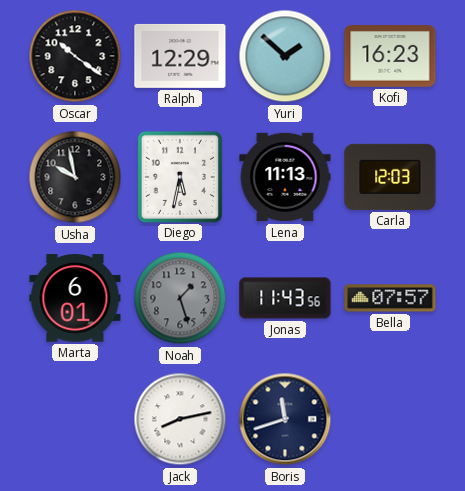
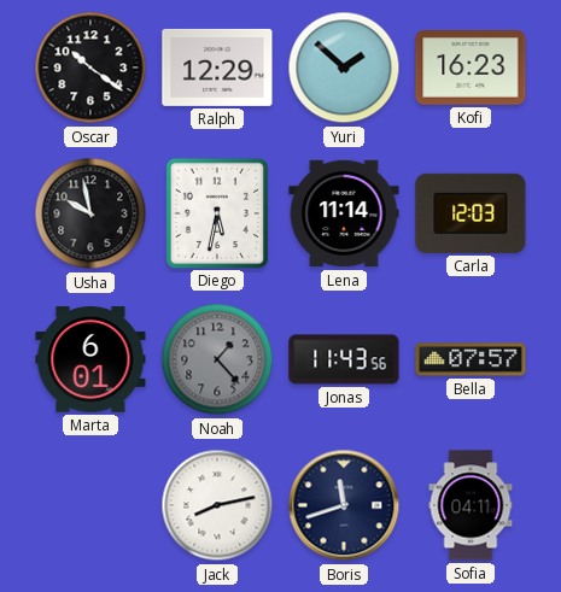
Lena: 11:13 -> 11:14 (344, 213)
Noah: 1:27 -> 1:23 (217, 359)
Sofia: none -> 04:11 (471, 505)
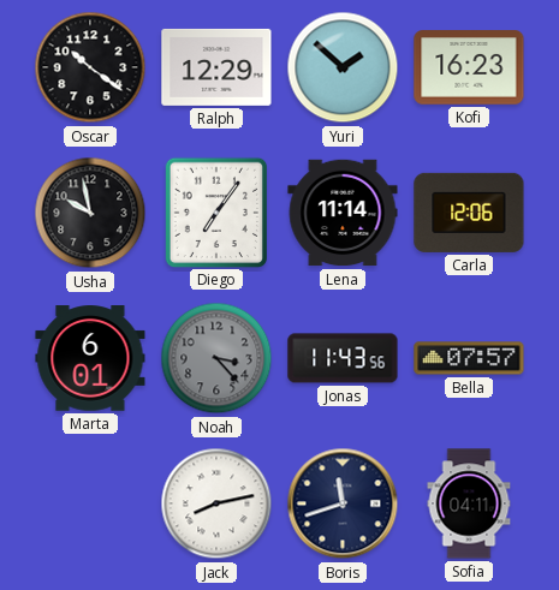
Diego: 5:32 -> 7:06 (215, 211)
Carla: 12:03 -> 12:06 (469, 213)
Noah: 1:23 -> 3:23 (216, 358)
